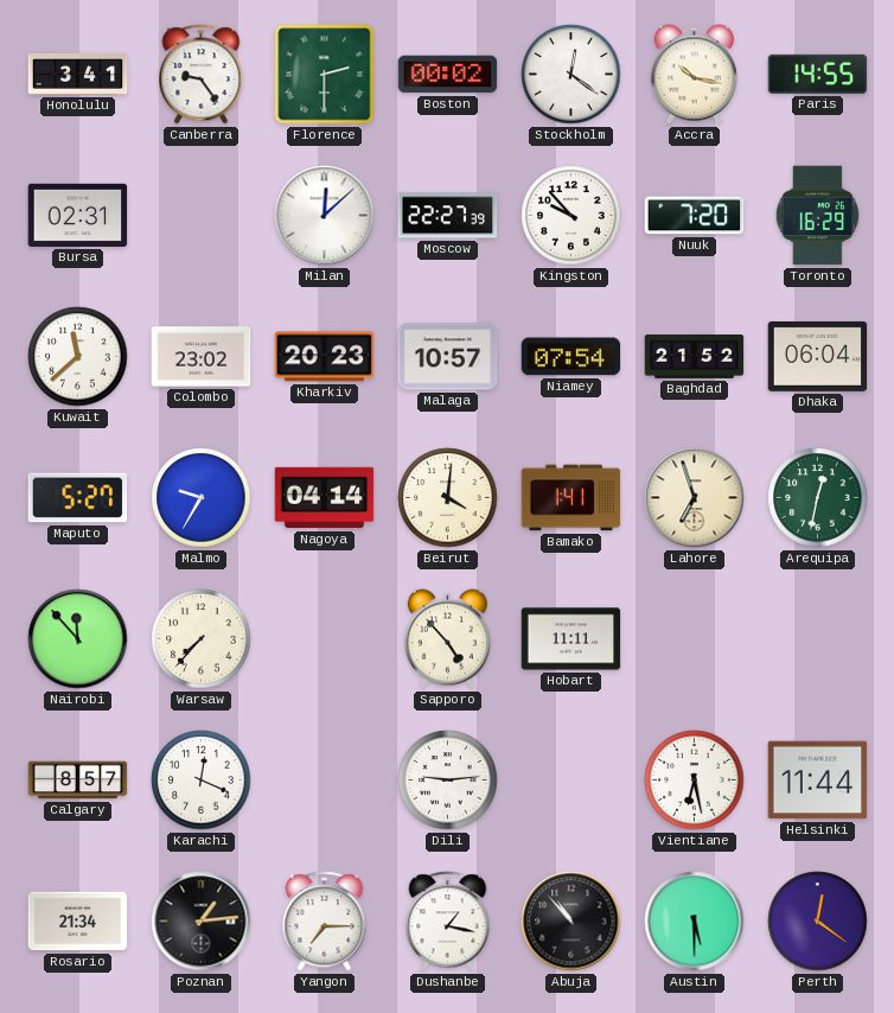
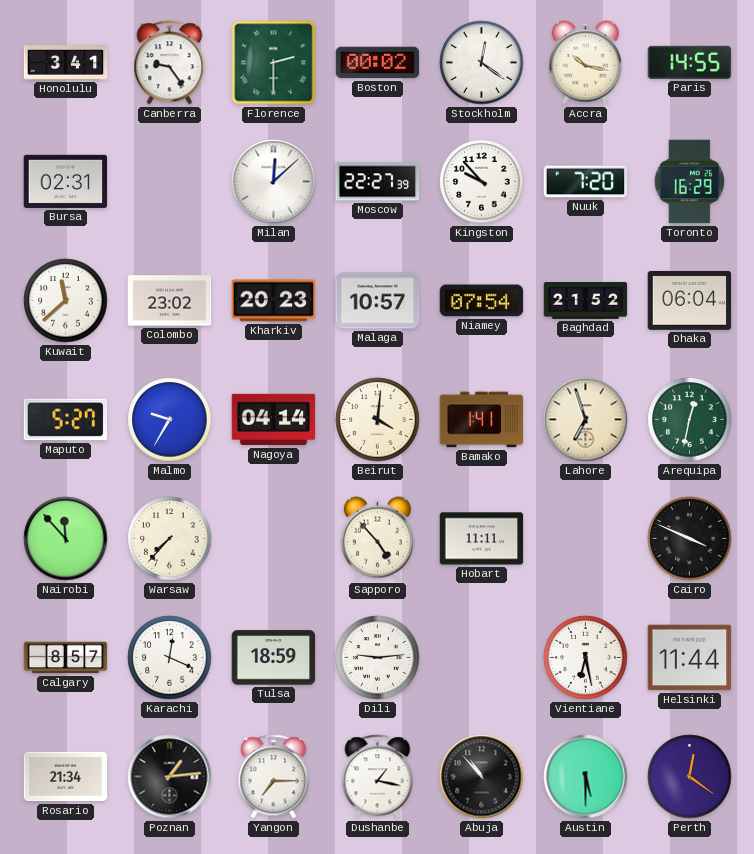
Cairo: none -> 3:49 (690, 539)
Tulsa: none -> 18:59 (274, 658)
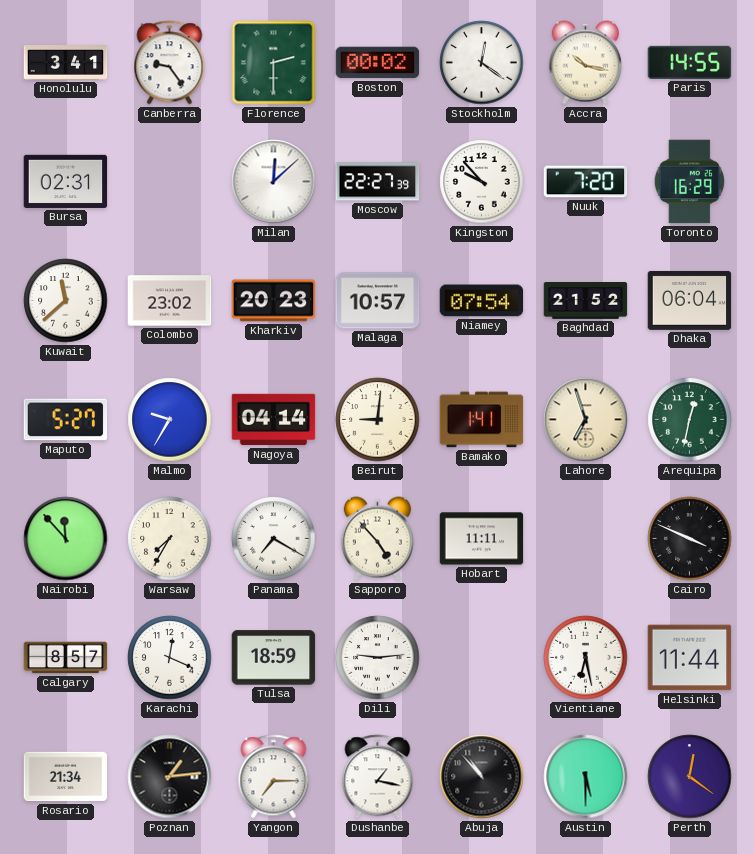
Beirut: 4:01 -> 9:01 (378, 420)
Warsaw: 7:37 -> 7:35 (170, 539)
Panama: none -> 7:20 (274, 539)
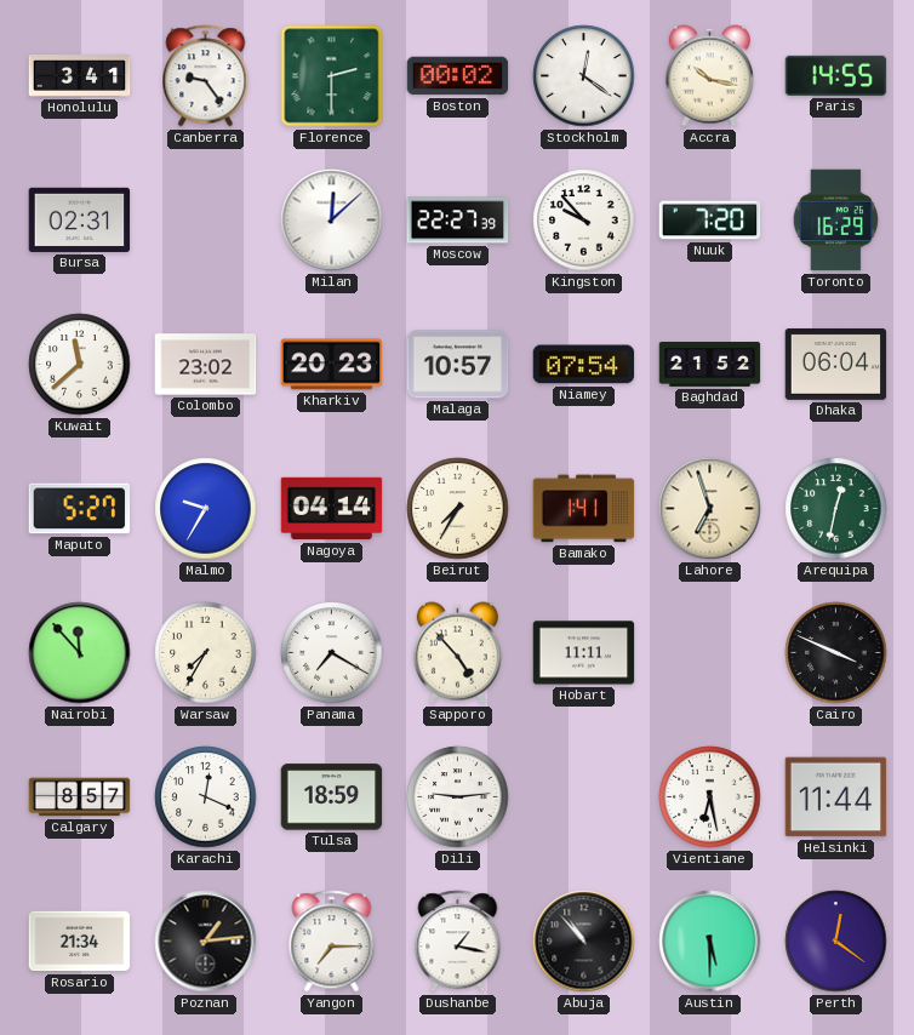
Beirut: 9:01 -> 7:35 (458, 509)
